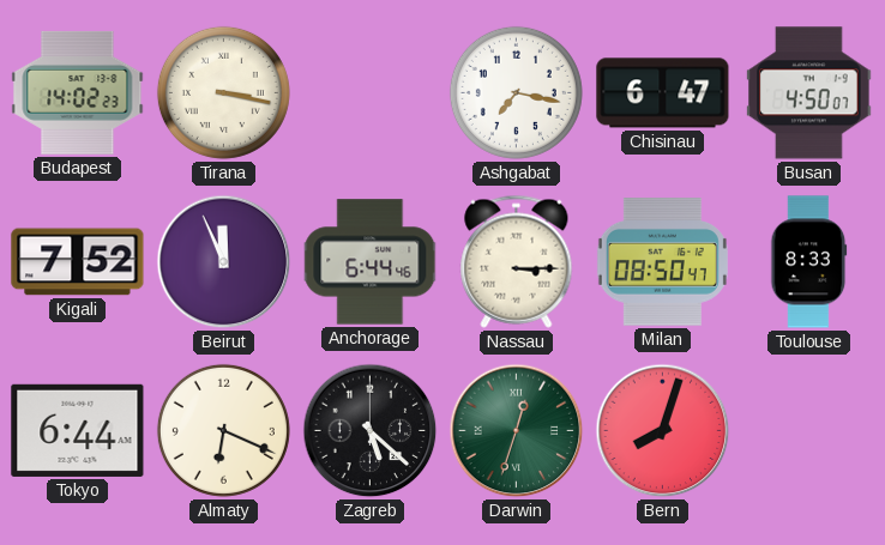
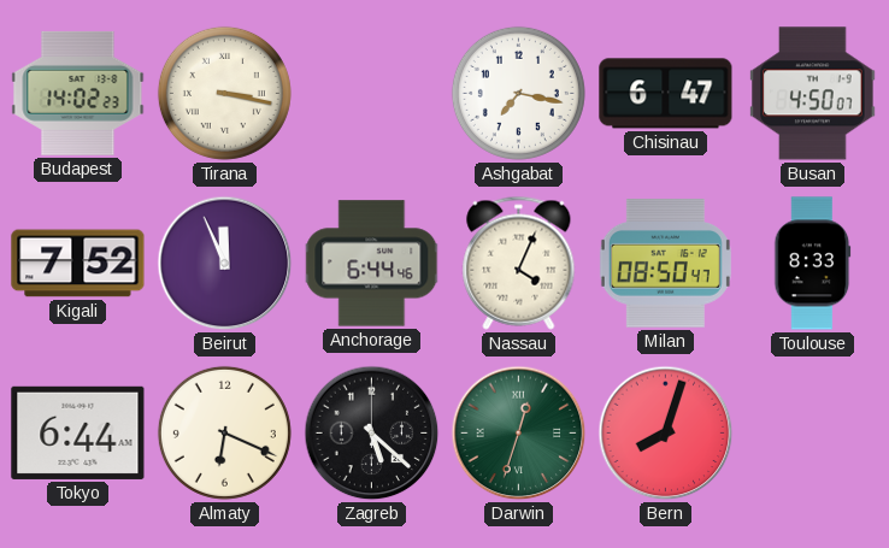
Nassau: 3:15 -> 4:04 (519, 263)
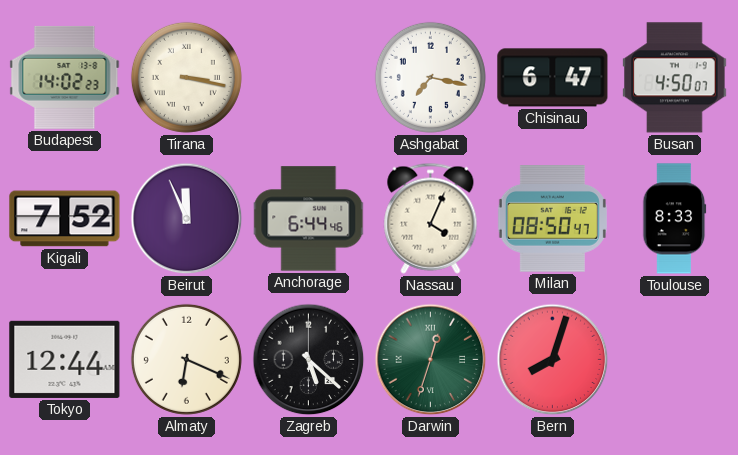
Tokyo: 6:44 -> 12:44 (65, 359)
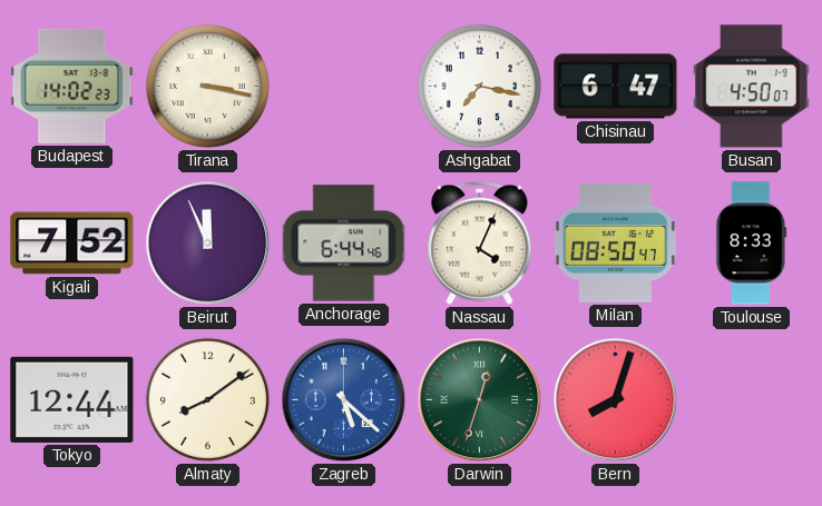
Almaty: 6:19 -> 8:09 (207, 399)
Zagreb dial: black -> blue (344, 400)
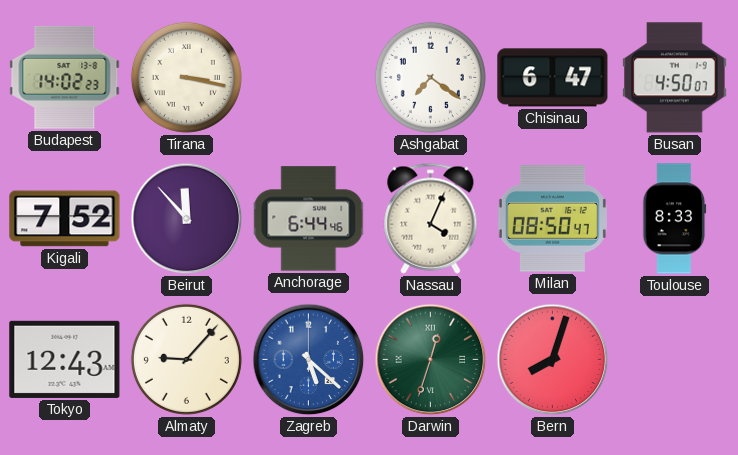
Ashgabat: 7:17 -> 7:21 (430, 77)
Beirut: 11:56 -> 11:53 (187, 219)
Tokyo: 12:44 -> 12:43 (65, 359)
Almaty: 8:09 -> 9:07 (186, 359)
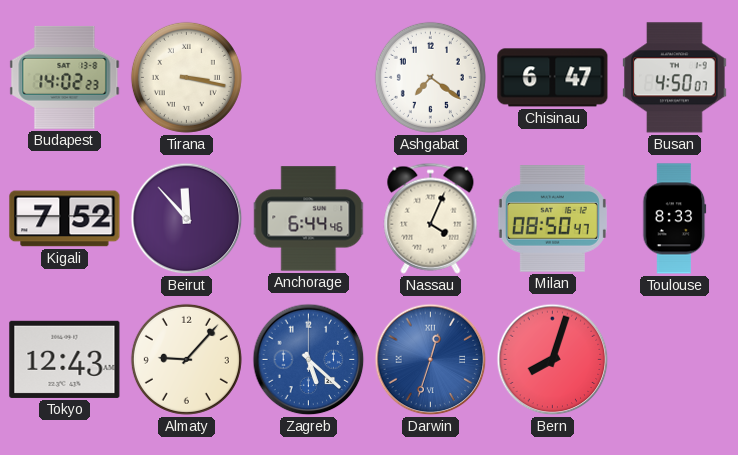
Darwin dial: green -> blue (431, 360)
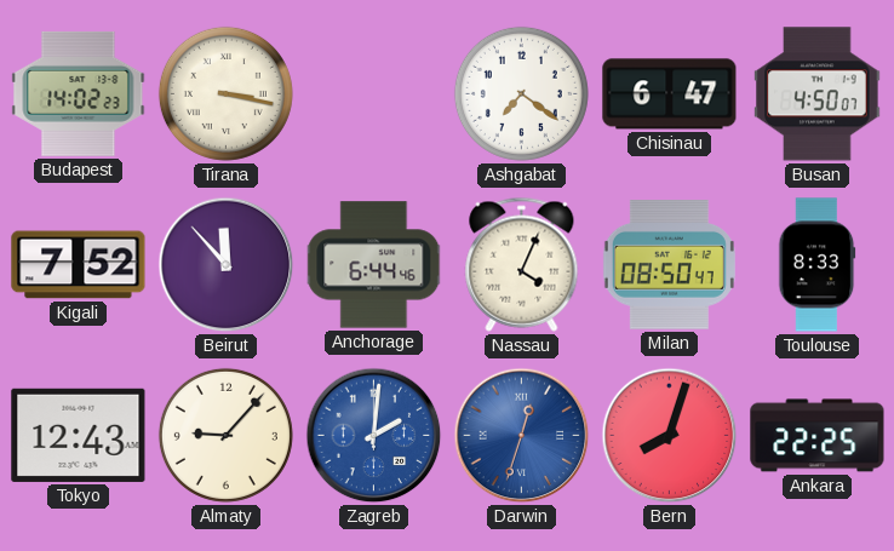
Zagreb: 5:22 -> 2:01 (374, 436)
Ankara: none -> 22:25 (818, 436)
